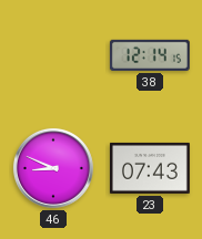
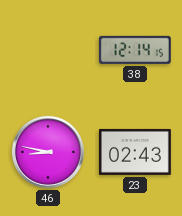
46: 8:49 -> 8:47 (48, 152)
23: 07:43 -> 02:43 (135, 152)
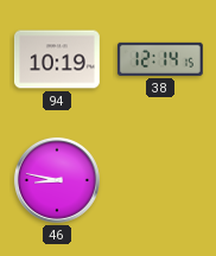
94: none -> 10:19 (57, 59)
23: 02:43 -> none (135, 152)
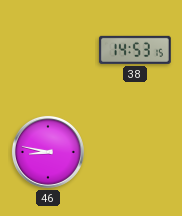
94: 10:19 -> none (57, 59)
38: 12:14 -> 14:53 (135, 50)
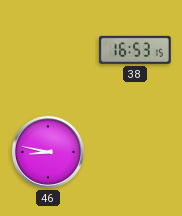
38: 14:53 -> 16:53 (135, 50)
